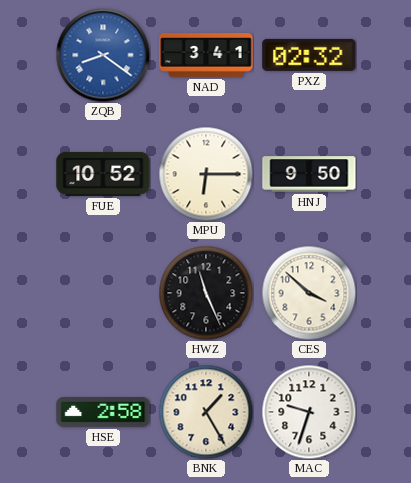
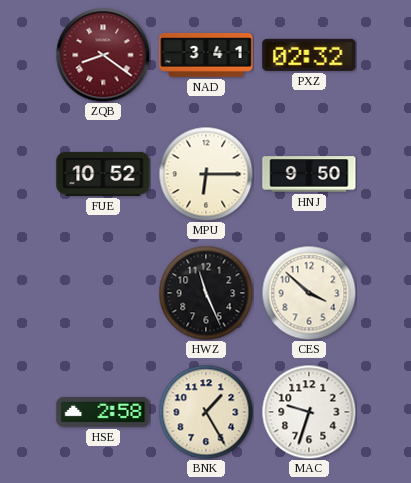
ZQB dial: blue -> burgundy (103, 55)
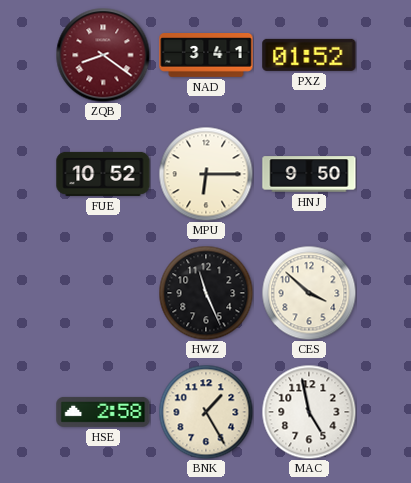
PXZ: 02:32 -> 01:52 (309, 55)
MAC: 9:33 -> 4:58 (309, 412)
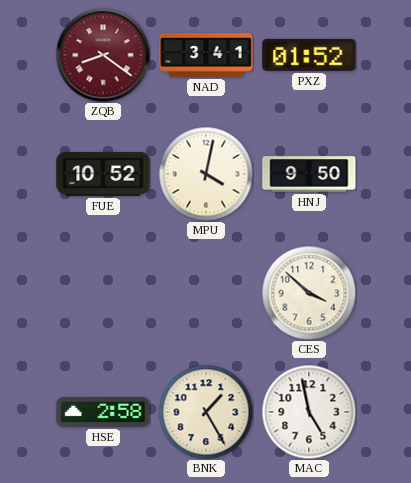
MPU: 6:15 -> 4:02 (206, 174)
HWZ: 11:26 -> none (206, 293)
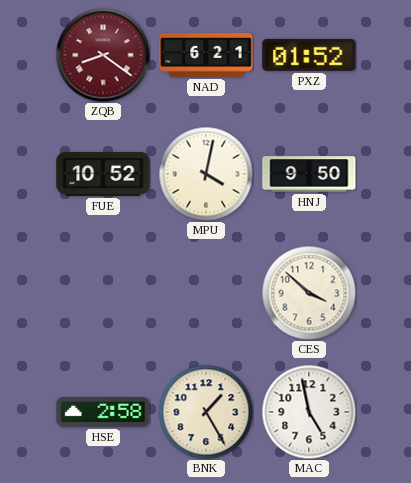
NAD: 3:41 -> 6:21 (206, 56)
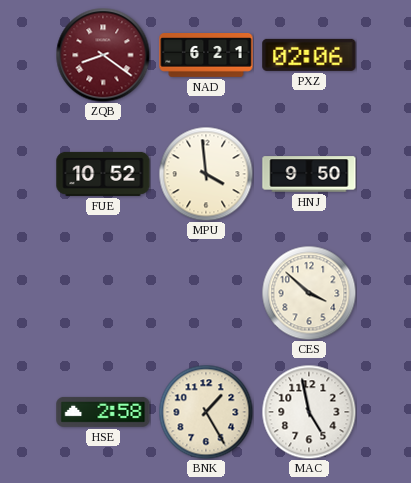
PXZ: 01:52 -> 02:06 (309, 55)
MPU: 4:02 -> 3:59 (206, 174)
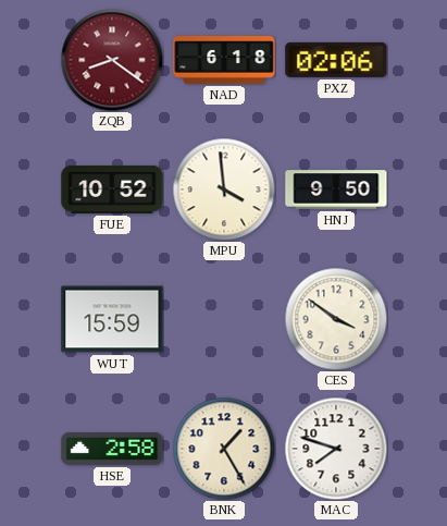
NAD: 6:21 -> 6:18 (224, 61)
WUT: none -> 15:59 (112, 319)
CES: 3:52 -> 3:51 (336, 319)
MAC: 4:58 -> 7:48 (336, 449)
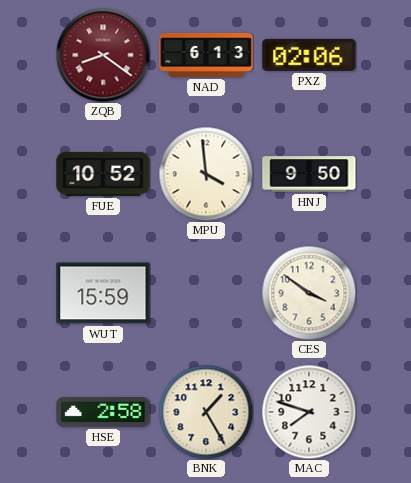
NAD: 6:18 -> 6:13 (206, 56)
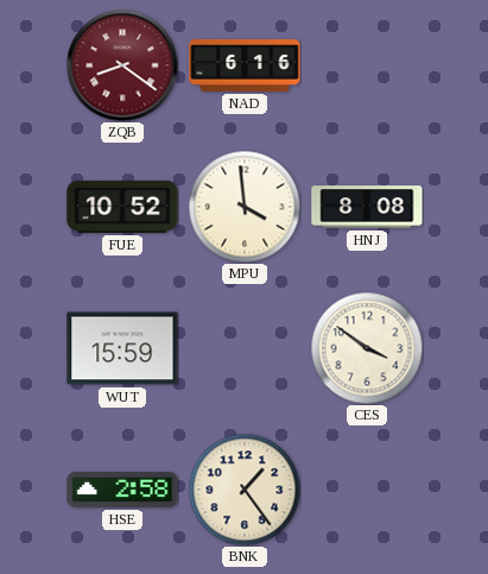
NAD: 6:13 -> 6:16 (245, 67)
PXZ: 02:06 -> none (309, 55)
HNJ: 9:50 -> 8:08 (367, 207)
BNK: 1:25 -> 1:24 (245, 490)
MAC: 7:48 -> none (309, 412)
